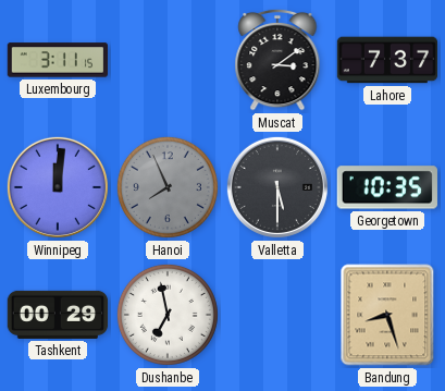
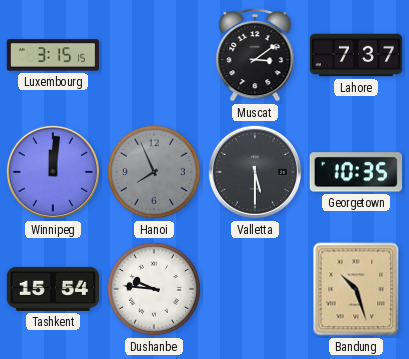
Luxembourg: 3:11 -> 3:15 (52, 55)
Tashkent: 00:29 -> 15:54 (53, 289)
Dushanbe: 6:58 -> 9:46 (154, 289)
Bandung: 8:27 -> 10:27 (356, 289)
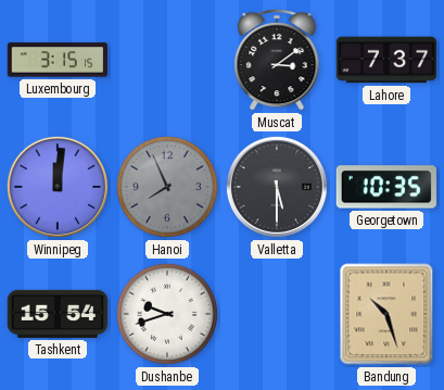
Dushanbe: 9:46 -> 9:42 (167, 314)
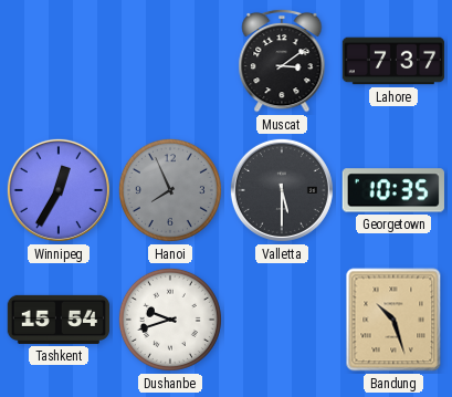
Luxembourg: 3:15 -> none (56, 60)
Winnipeg: 12:01 -> 12:35 (59, 190)
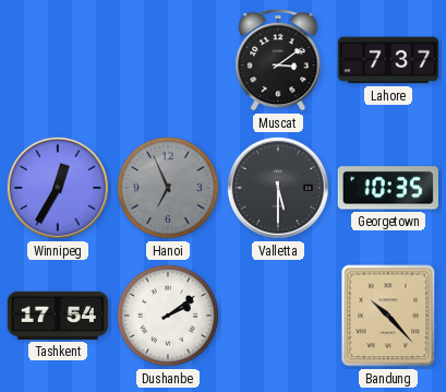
Hanoi: 7:56 -> 6:56 (168, 188)
Tashkent: 15:54 -> 17:54 (58, 316)
Dushanbe: 9:42 -> 2:09 (168, 316)
Bandung: 10:27 -> 10:23 (388, 316)
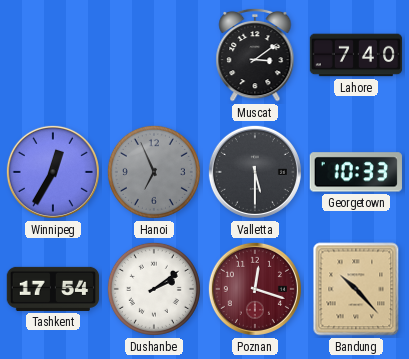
Lahore: 7:37 -> 7:40 (356, 55)
Georgetown: 10:35 -> 10:33 (356, 172)
Poznan: none -> 12:18 (255, 289)
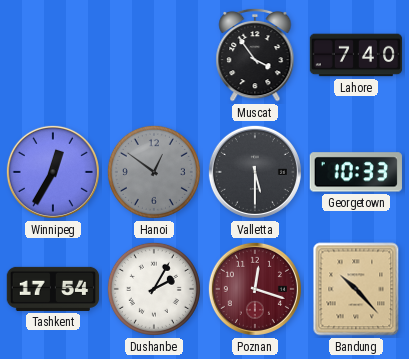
Muscat: 3:09 -> 3:54 (255, 55)
Hanoi: 6:56 -> 12:51 (154, 172)
Dushanbe: 2:09 -> 2:05 (154, 289)
